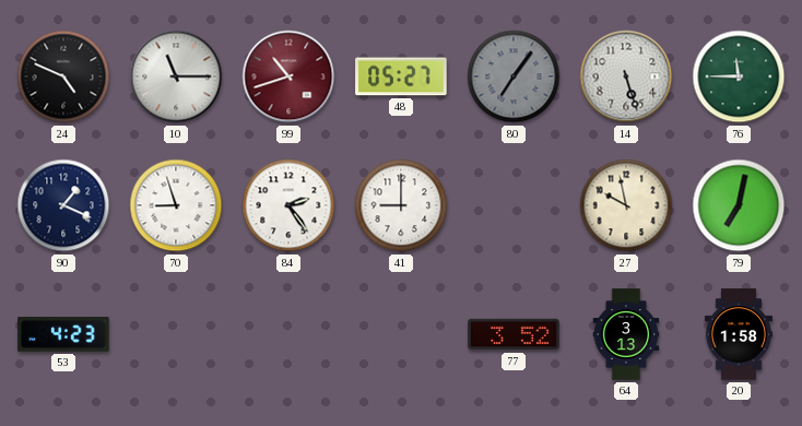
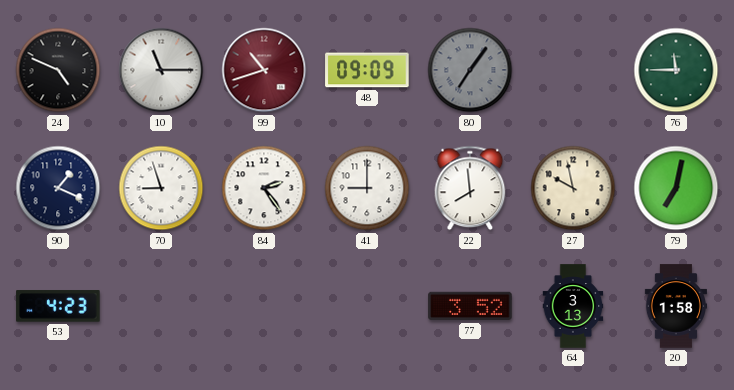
48: 05:27 -> 09:09 (367, 70)
14: 5:27 -> none (626, 76)
22: none -> 7:59 (470, 188)
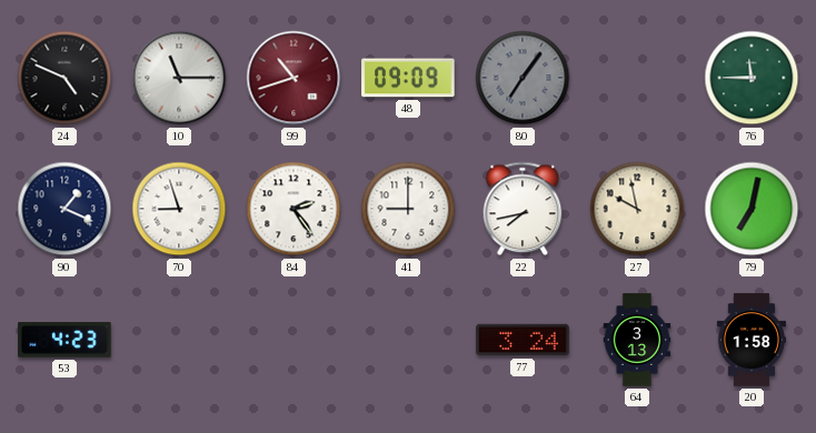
22: 7:59 -> 7:43 (523, 209)
77: 3:52 -> 3:24 (523, 340)
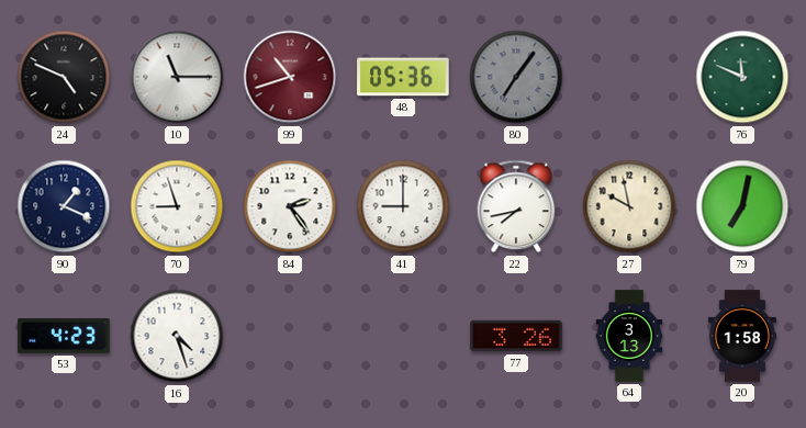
48: 09:09 -> 05:36 (403, 77)
76: 11:45 -> 11:49 (742, 77)
16: none -> 4:27 (177, 336)
77: 3:24 -> 3:26 (516, 336)
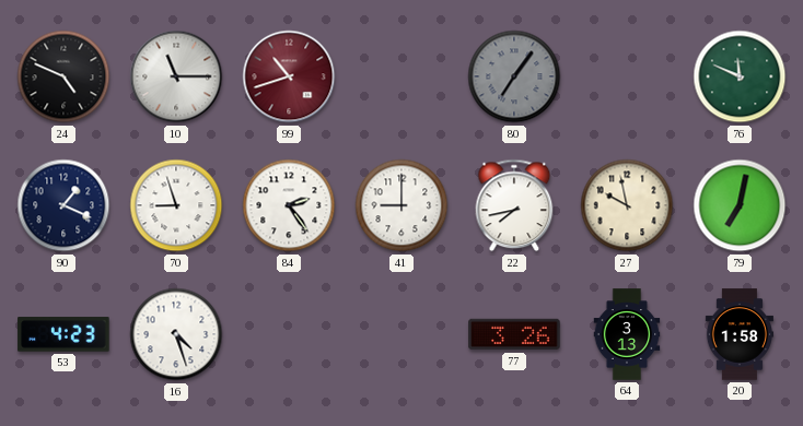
48: 05:36 -> none (403, 77)
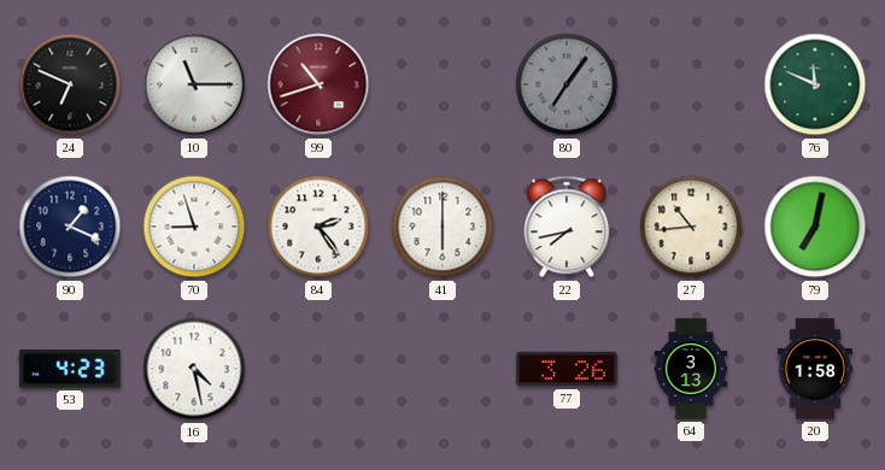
24: 4:49 -> 6:49 (70, 84)
41: 9:00 -> 6:00 (443, 227)
27: 9:58 -> 10:44 (691, 227)
16: 4:27 -> 4:28 (194, 369)
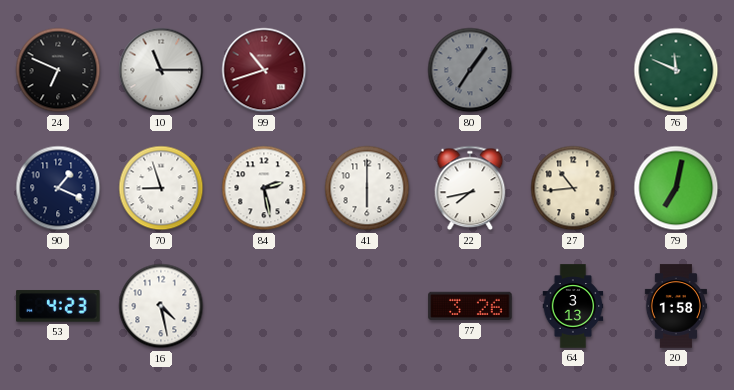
84: 2:24 -> 2:28 (264, 188)
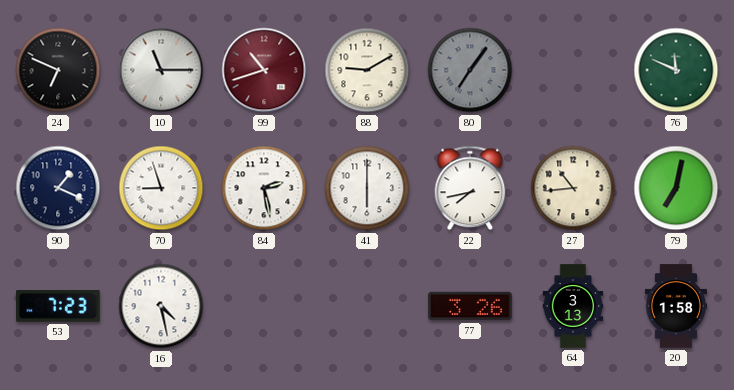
88: none -> 9:10 (367, 70)
53: 4:23 -> 7:23 (58, 306)
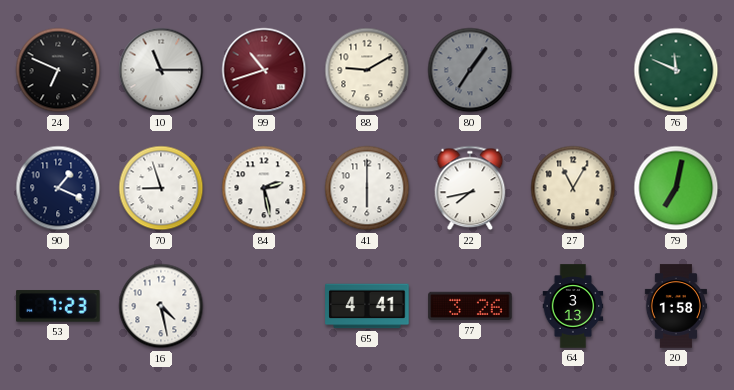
27: 10:44 -> 11:05 (573, 188)
65: none -> 4:41 (367, 306)
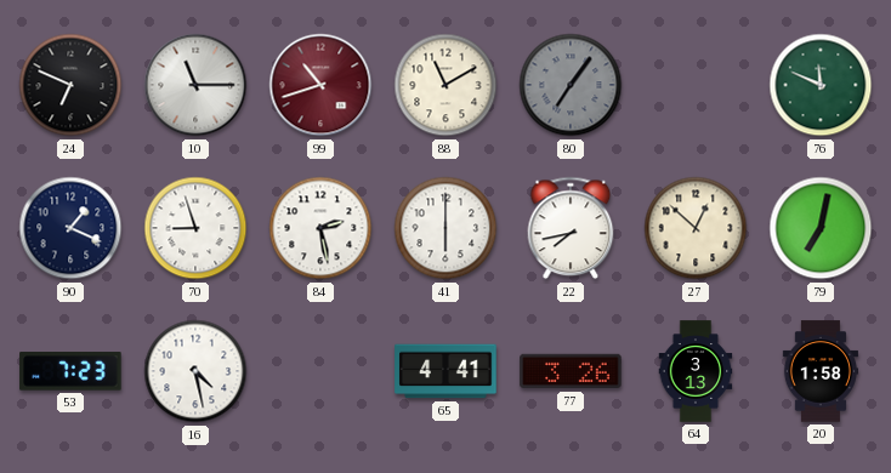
88: 9:10 -> 11:10 (446, 85)
27: 11:05 -> 12:52 (696, 228)
